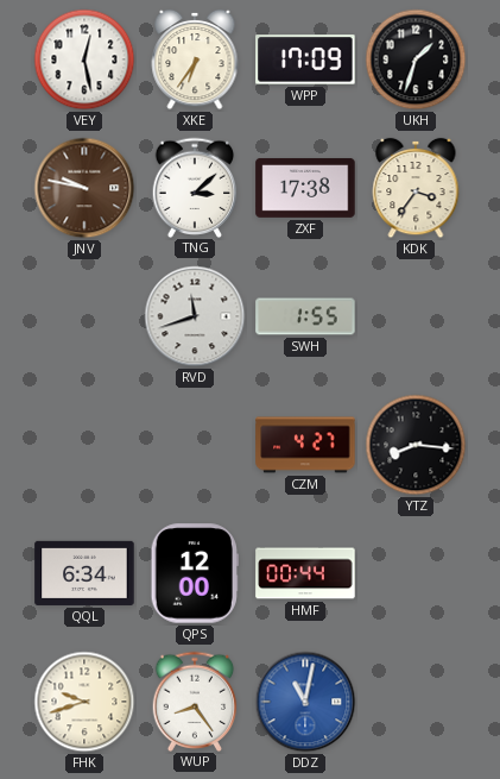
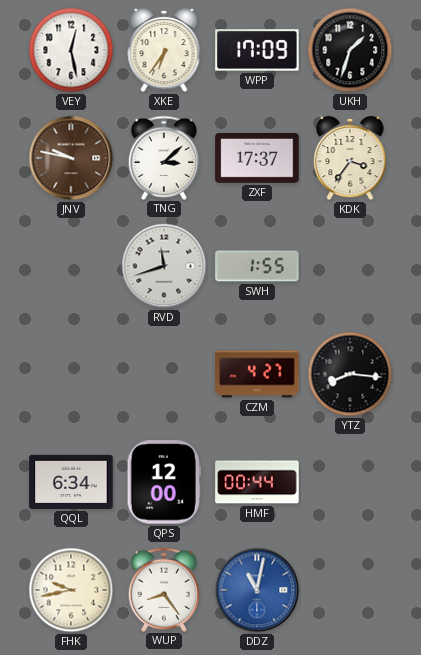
ZXF: 17:38 -> 17:37 (257, 158)
FHK: 9:42 -> 9:43 (71, 590)
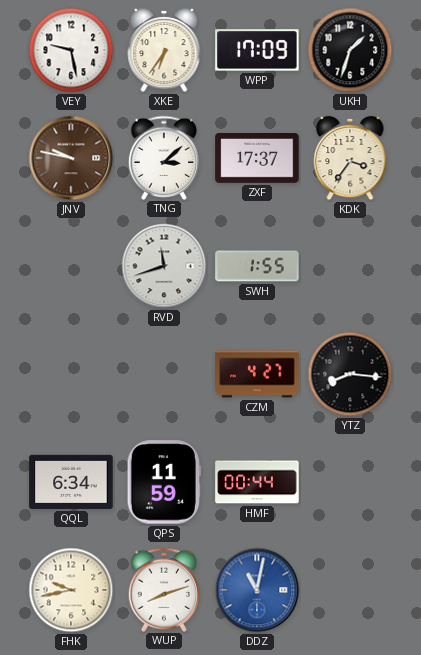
VEY: 12:28 -> 9:28 (71, 50)
QPS: 12:00 -> 11:59 (164, 482)
WUP: 8:24 -> 8:12 (164, 589)
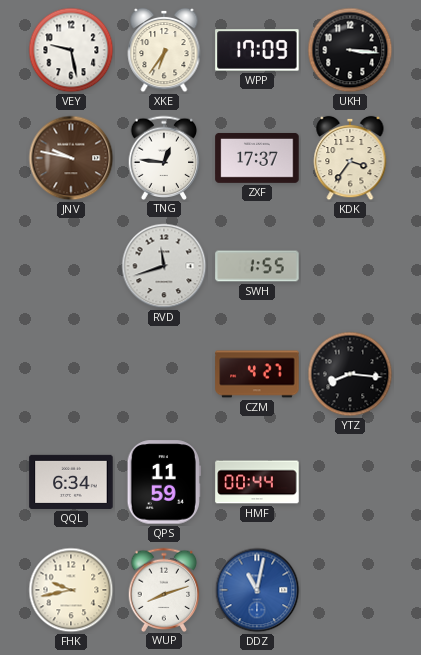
UKH: 1:33 -> 3:16 (350, 50)
TNG: 3:08 -> 12:46 (164, 157)
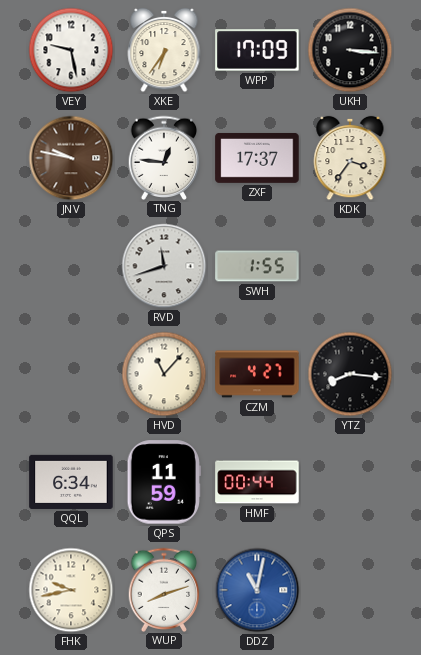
HVD: none -> 11:07 (164, 374)
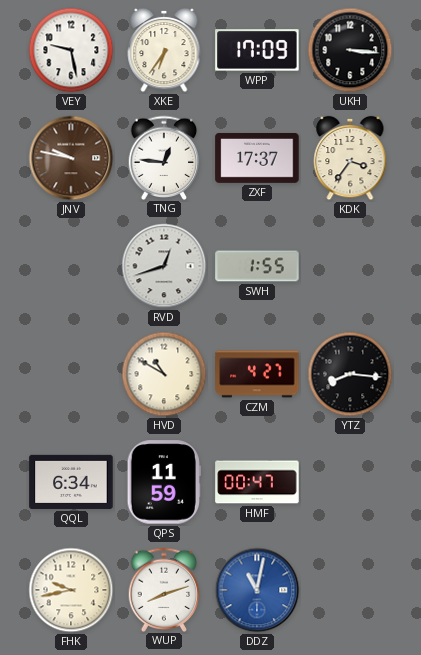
RVD: 11:42 -> 12:42 (164, 266)
HVD: 11:07 -> 10:50 (164, 374)
HMF: 00:44 -> 00:47 (257, 482)
